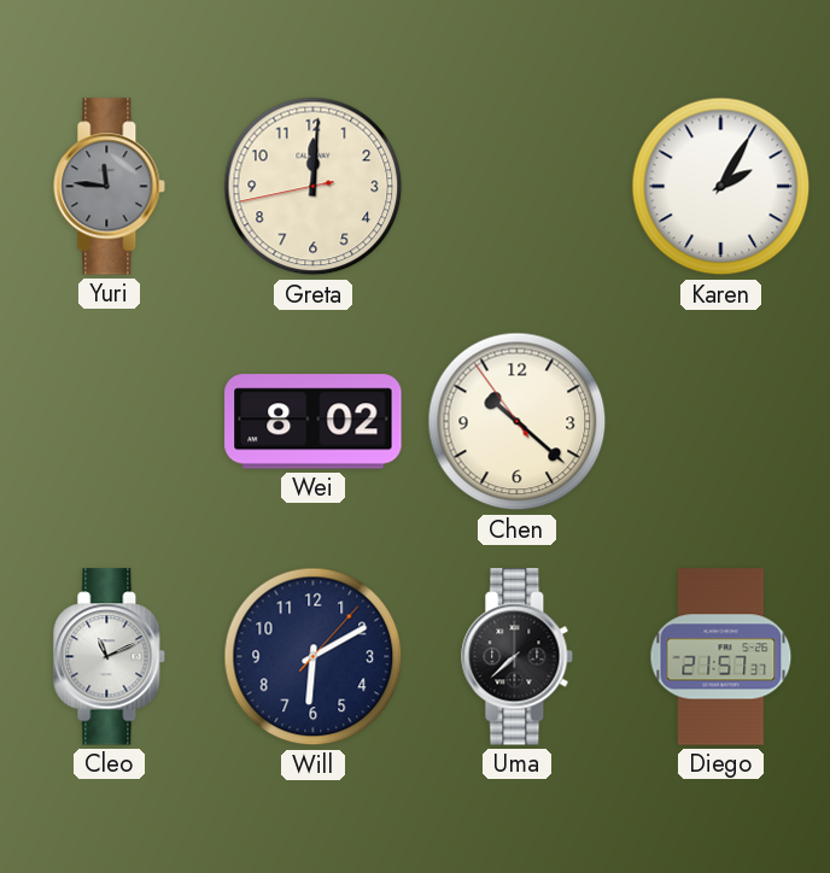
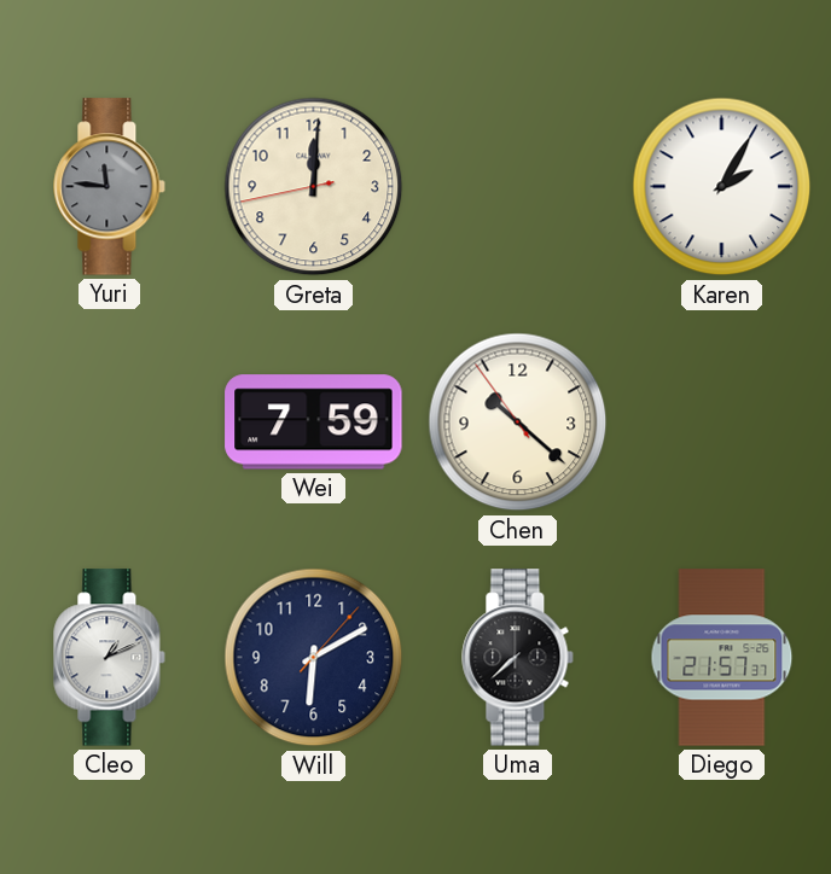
Wei: 8:02 -> 7:59 (314, 423)
Cleo: 11:11 -> 1:11 (110, 658)
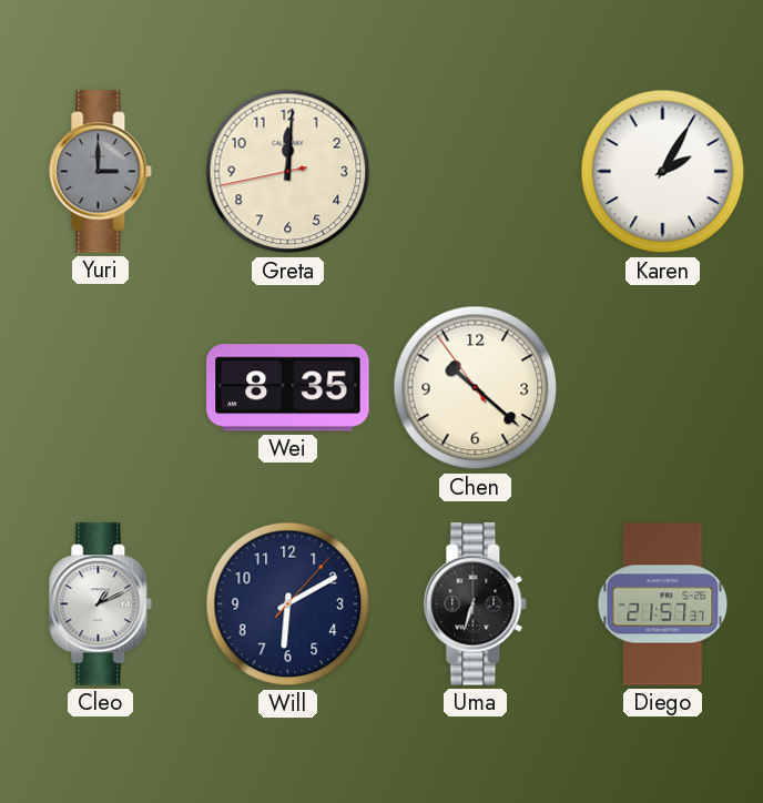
Yuri: 11:46 -> 3:00 (101, 172)
Wei: 7:59 -> 8:35 (288, 388)
Uma: 7:38 -> 6:33 (476, 604)
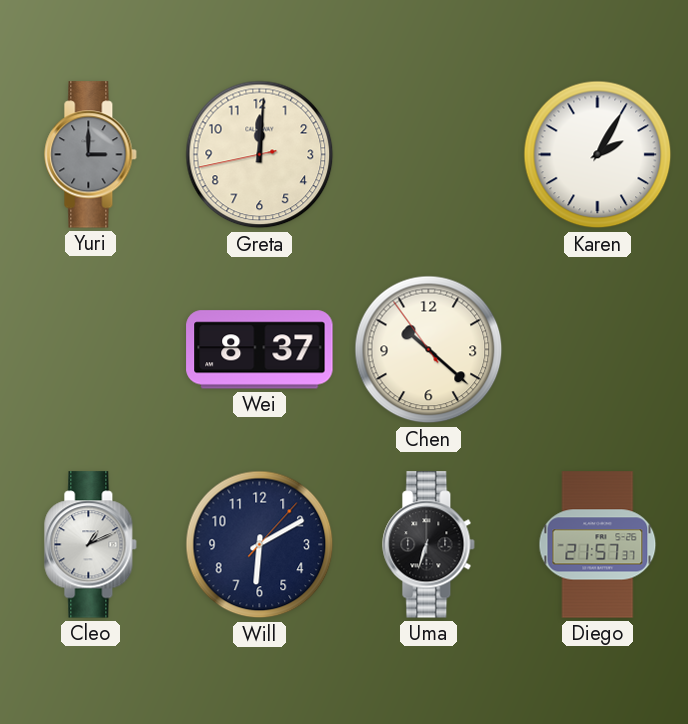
Wei: 8:35 -> 8:37 (260, 350)
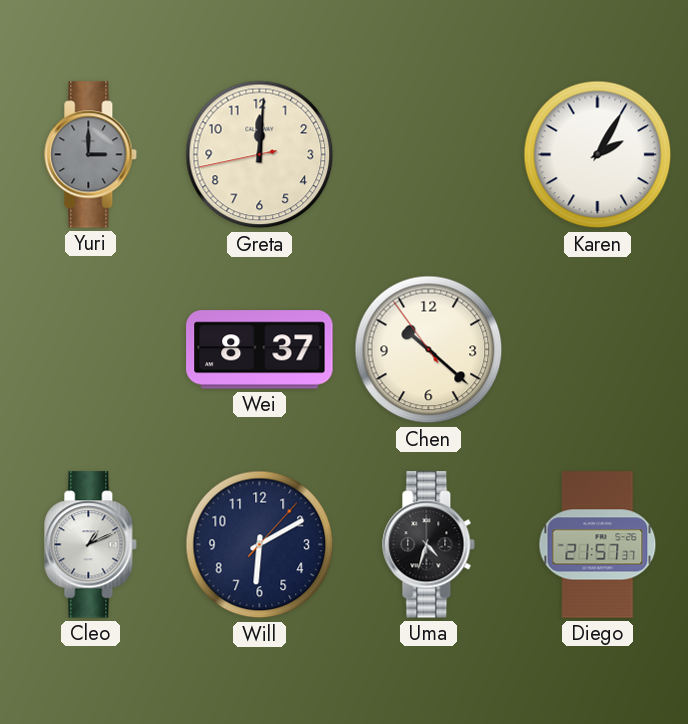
Uma: 6:33 -> 4:33 (429, 545)
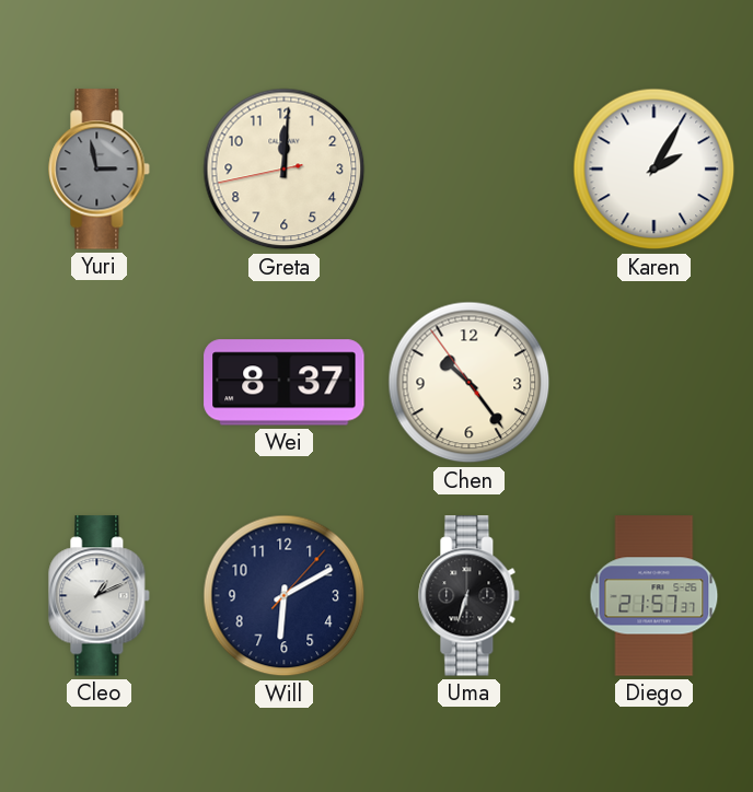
Yuri: 3:00 -> 2:58 (100, 170)
Chen: 10:21 -> 10:23 (470, 383)
Uma: 4:33 -> 6:33 (470, 596)
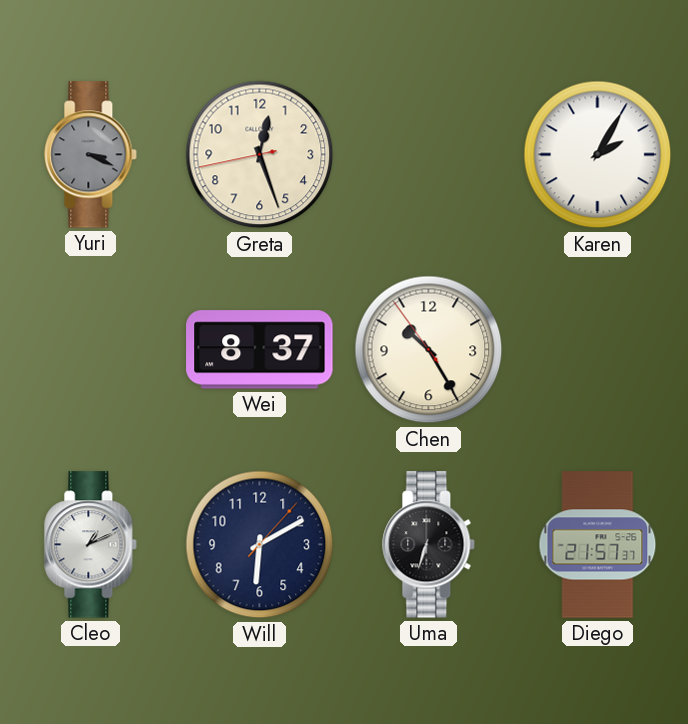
Yuri: 2:58 -> 3:19 (91, 155)
Greta: 12:00 -> 12:26 (260, 155)
Chen: 10:23 -> 10:24 (429, 350)
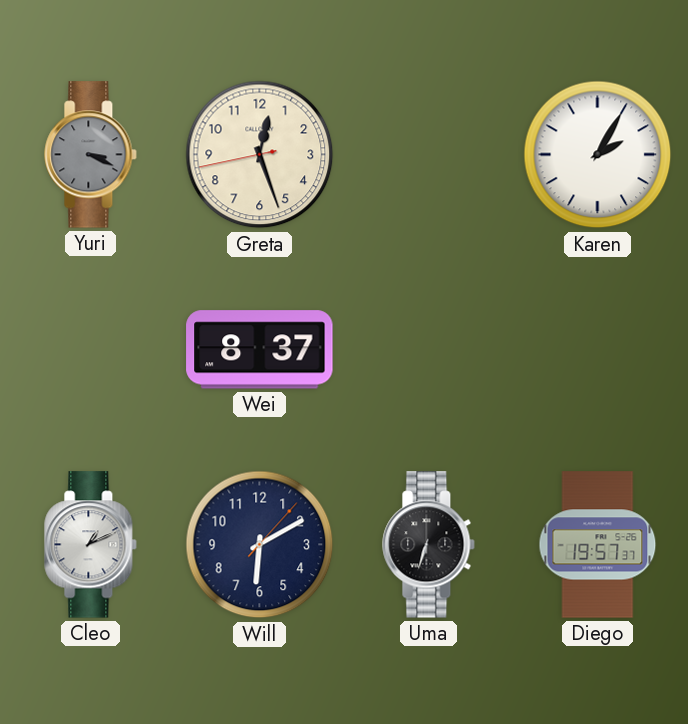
Chen: 10:24 -> none (429, 350)
Diego: 21:57 -> 19:57 (598, 545)
